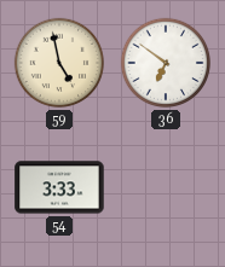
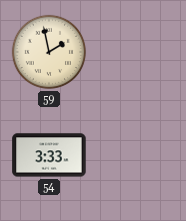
59: 4:58 -> 1:58 (49, 52)
36: 6:51 -> none (166, 63)
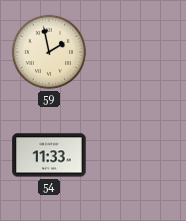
54: 3:33 -> 11:33 (49, 155)
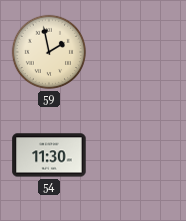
54: 11:33 -> 11:30 (49, 155)
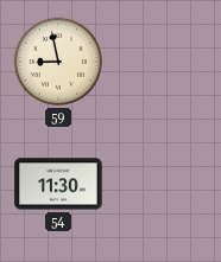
59: 1:58 -> 8:58 (58, 62)
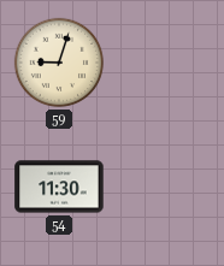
59: 8:58 -> 9:03 (59, 63)
